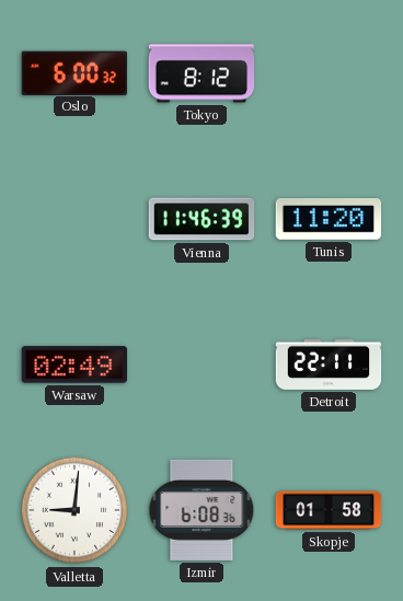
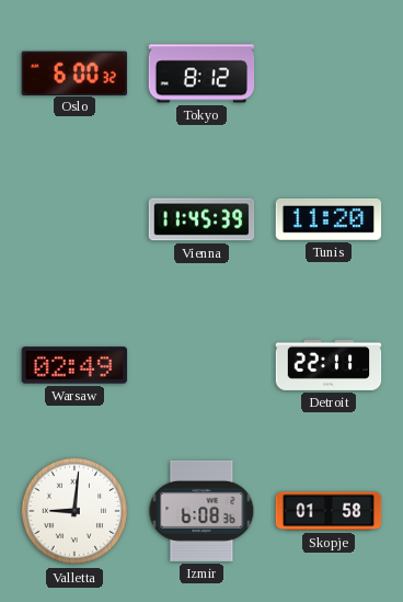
Vienna: 11:46 -> 11:45 (201, 219)
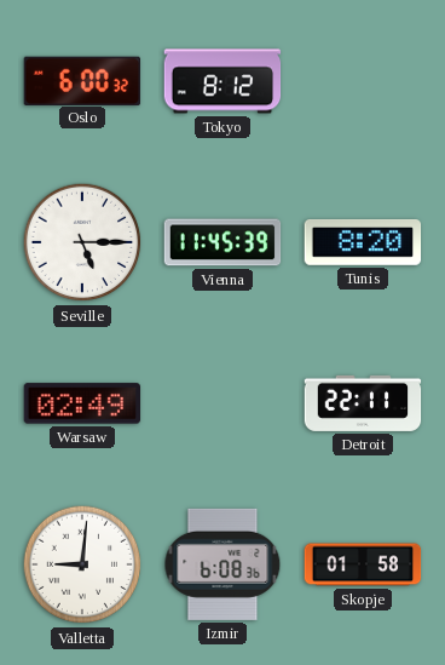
Seville: none -> 5:15 (82, 242)
Tunis: 11:20 -> 8:20 (363, 243)
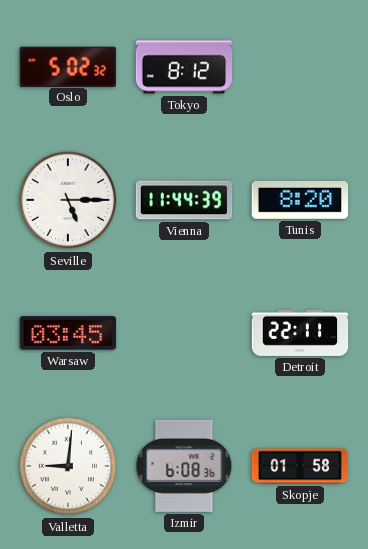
Oslo: 6:00 -> 5:02 (67, 66)
Vienna: 11:45 -> 11:44 (184, 200)
Warsaw: 02:49 -> 03:45 (68, 333)
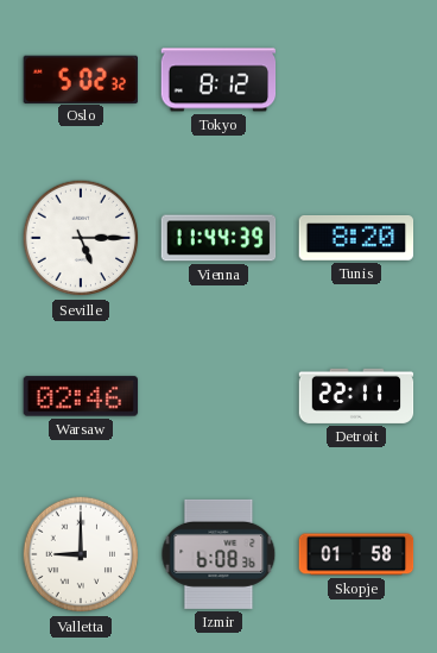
Warsaw: 03:45 -> 02:46 (81, 396)
Valletta: 9:01 -> 9:00 (81, 554)
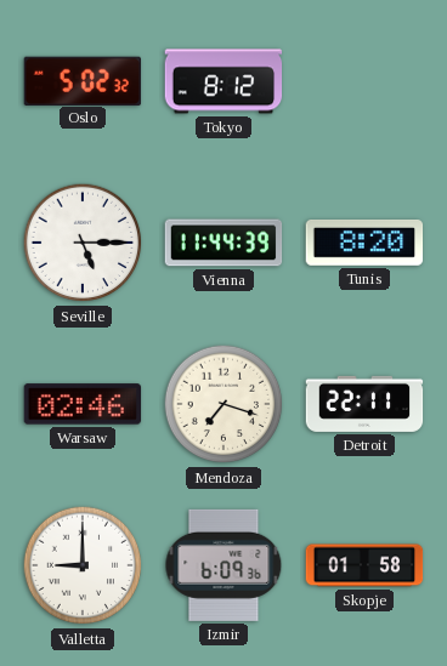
Mendoza: none -> 7:18 (223, 404)
Izmir: 6:08 -> 6:09 (223, 565)
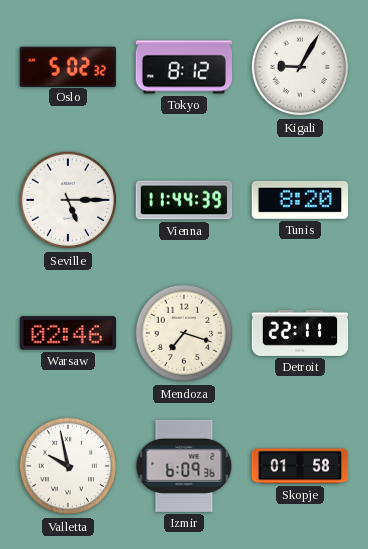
Kigali: none -> 9:05 (300, 67)
Valletta: 9:00 -> 9:58 (68, 466)
